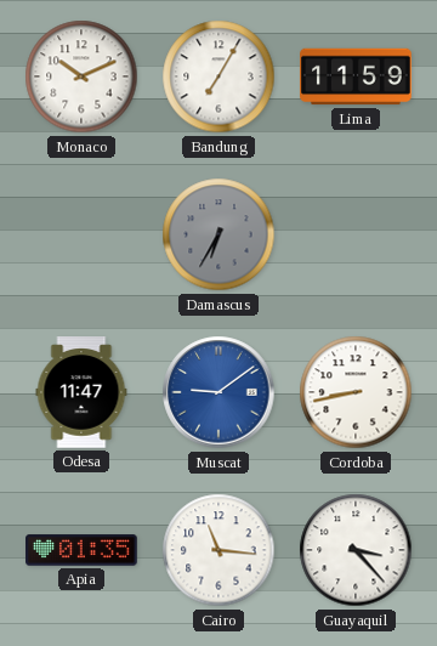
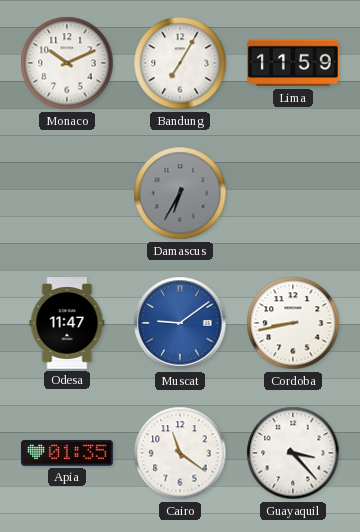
Cairo: 11:16 -> 11:21 (180, 453)
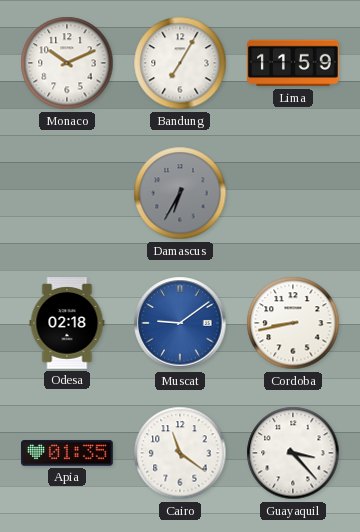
Odesa: 11:47 -> 02:18 (67, 323)
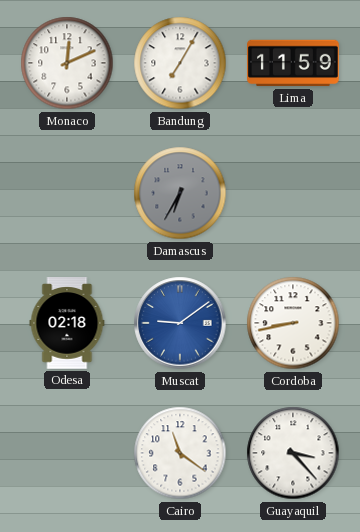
Monaco: 10:11 -> 12:11 (67, 63)
Apia: 01:35 -> none (67, 453)
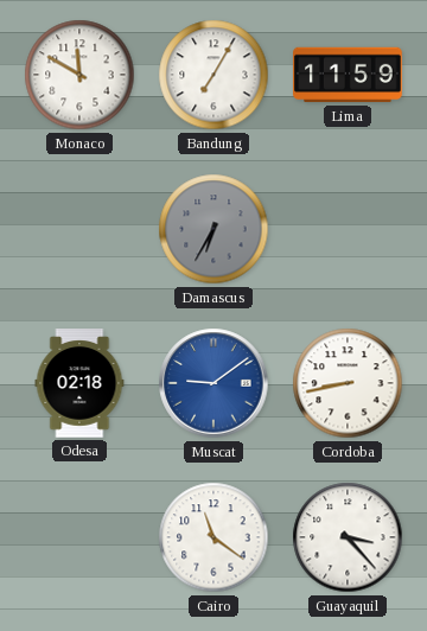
Monaco: 12:11 -> 11:50 (79, 75)
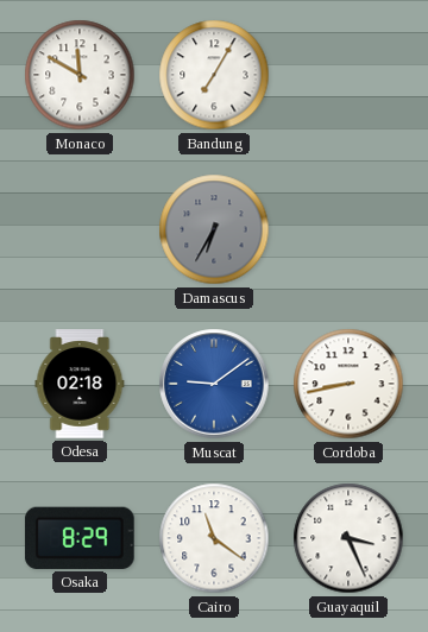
Lima: 11:59 -> none (348, 75)
Osaka: none -> 8:29 (80, 538)
Guayaquil: 3:23 -> 3:26 (348, 538)
